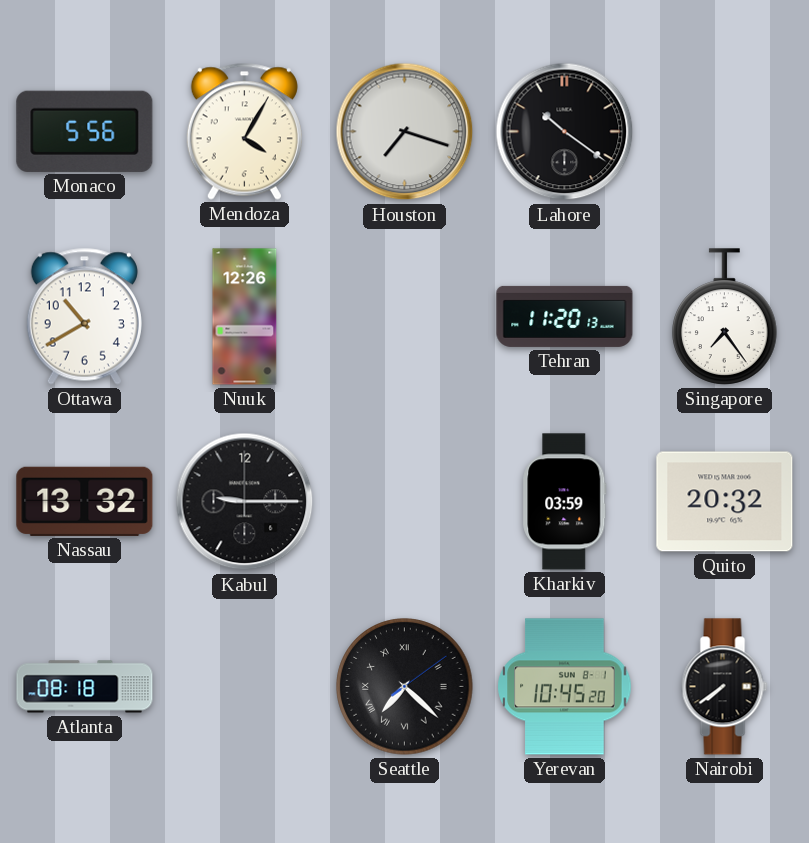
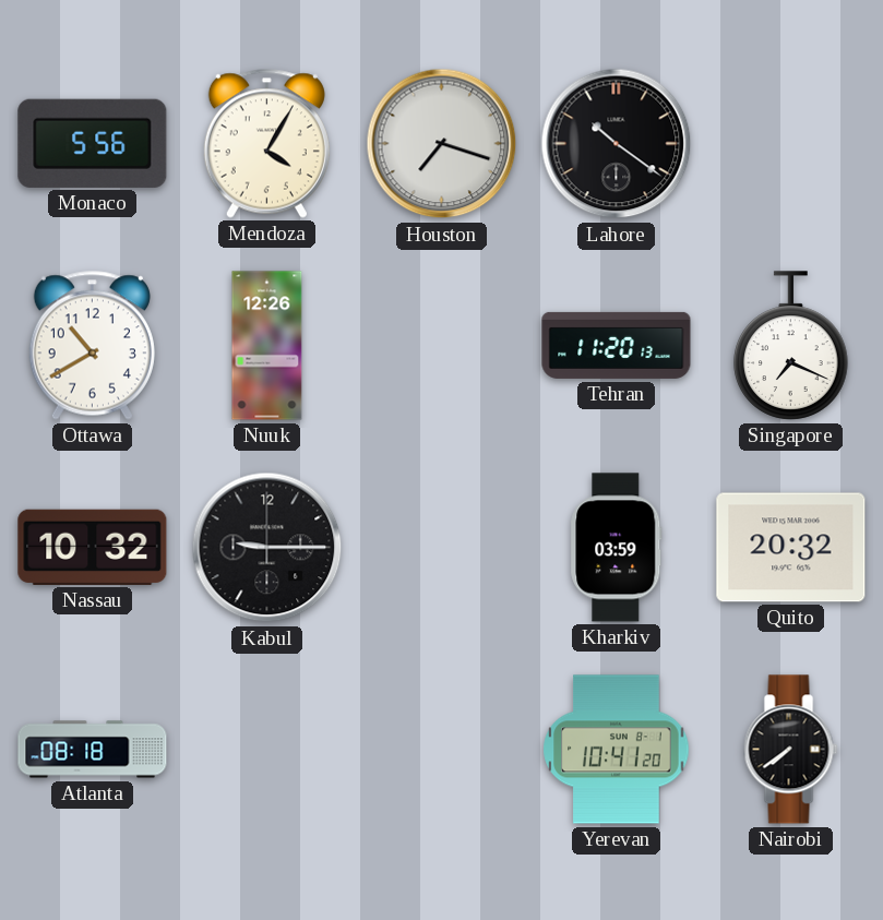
Singapore: 7:24 -> 7:19 (791, 346)
Nassau: 13:32 -> 10:32 (93, 547)
Seattle: 7:22 -> none (405, 687)
Yerevan: 10:45 -> 10:41 (617, 750)
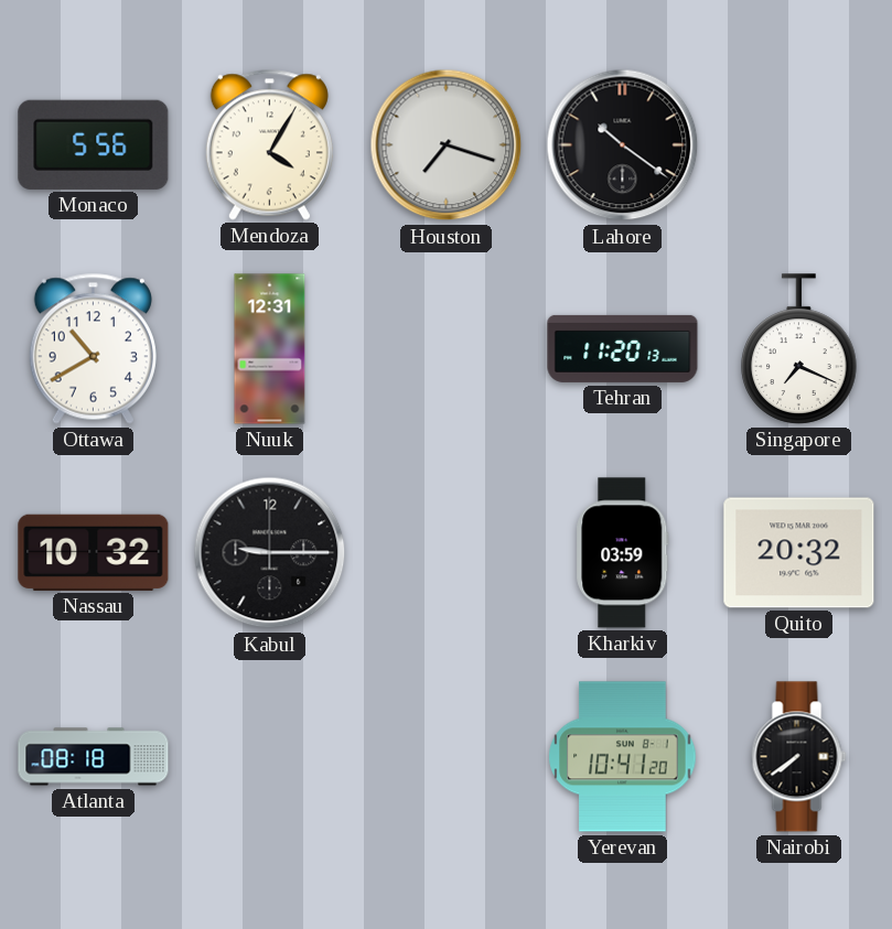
Nuuk: 12:26 -> 12:31 (270, 349)
